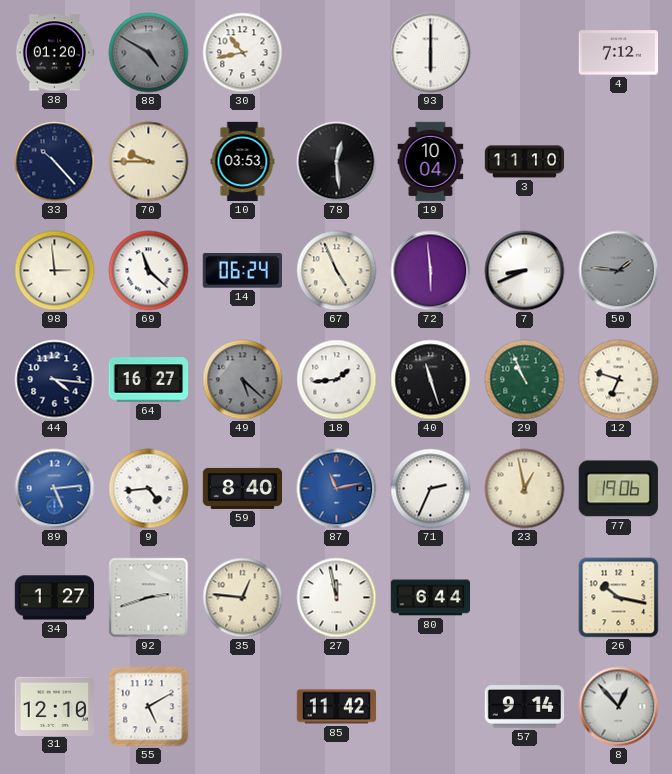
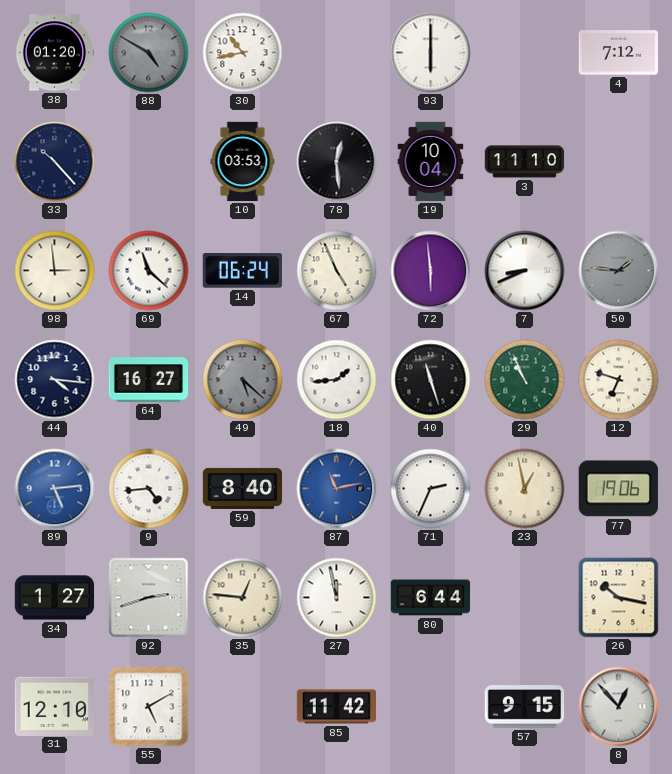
70: 9:45 -> none (149, 162)
57: 9:14 -> 9:15 (525, 707)
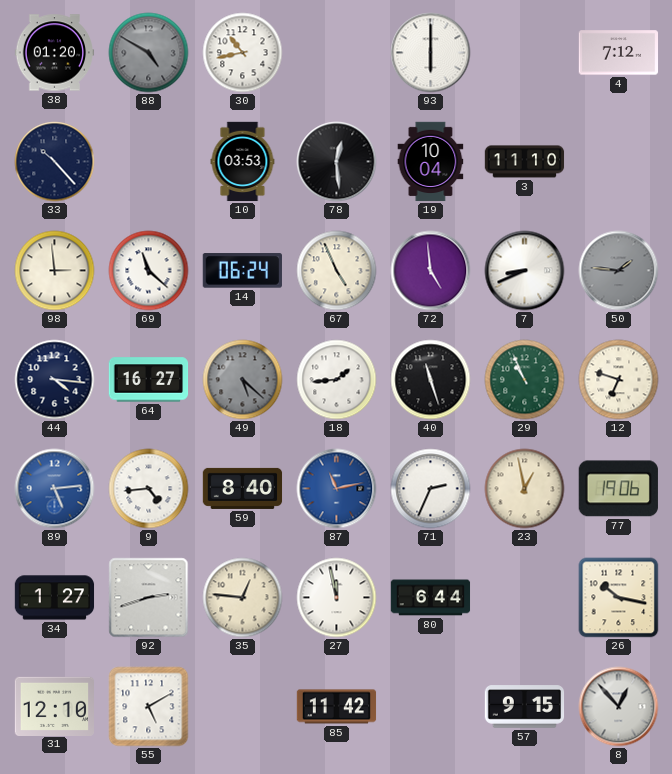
72: 5:59 -> 4:59 (431, 271)
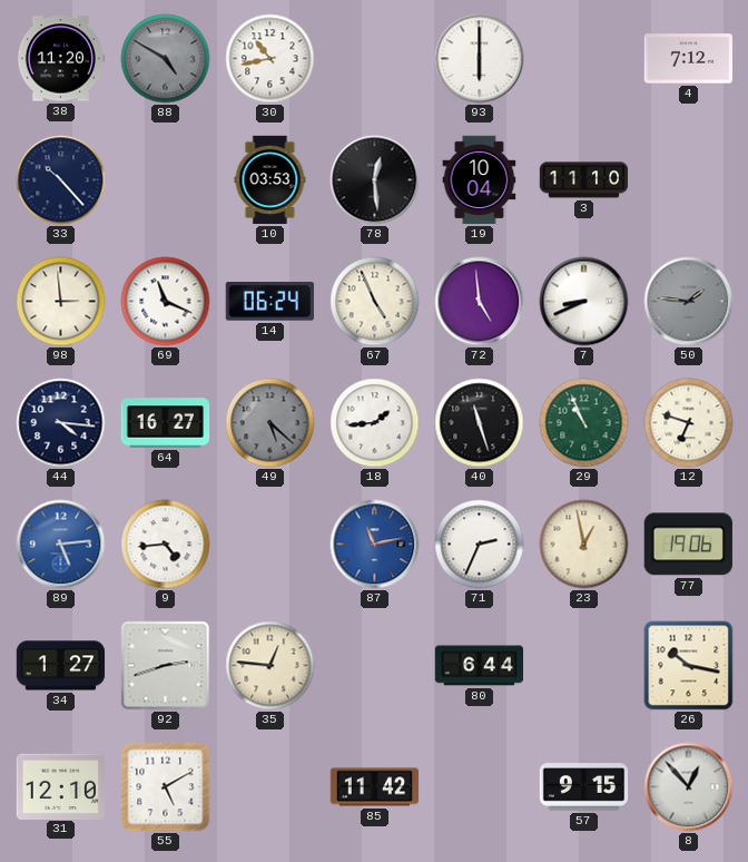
38: 01:20 -> 11:20 (61, 59)
69: 11:22 -> 11:19 (166, 302)
59: 8:40 -> none (243, 488)
27: 11:58 -> none (337, 598)
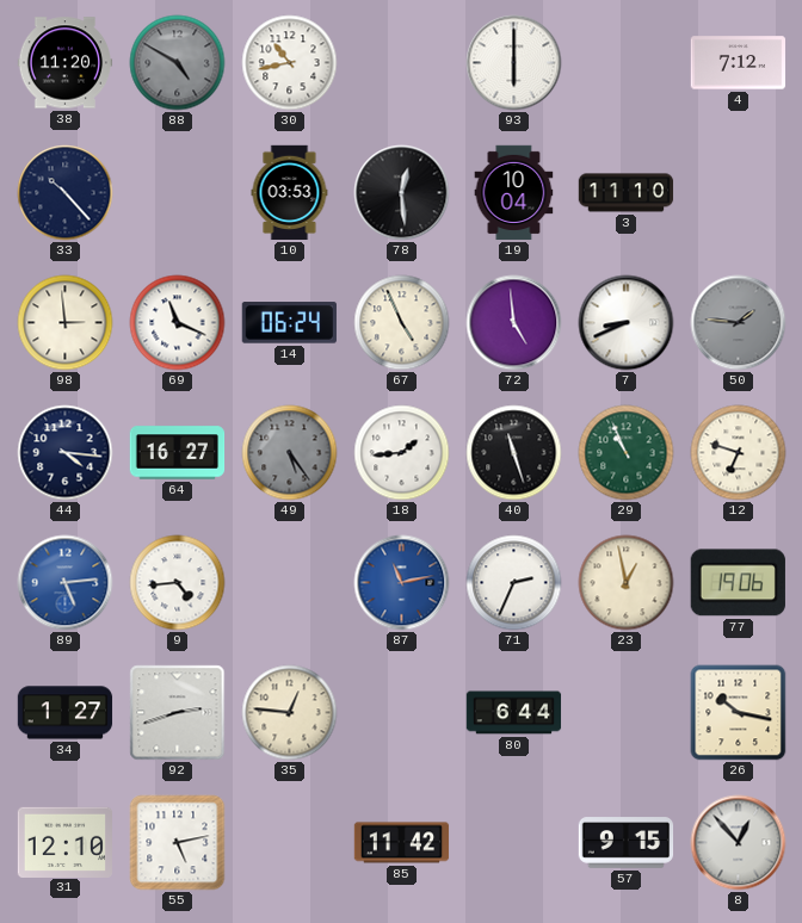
49: 5:22 -> 5:24 (290, 453)
55: 5:10 -> 5:13 (178, 843)
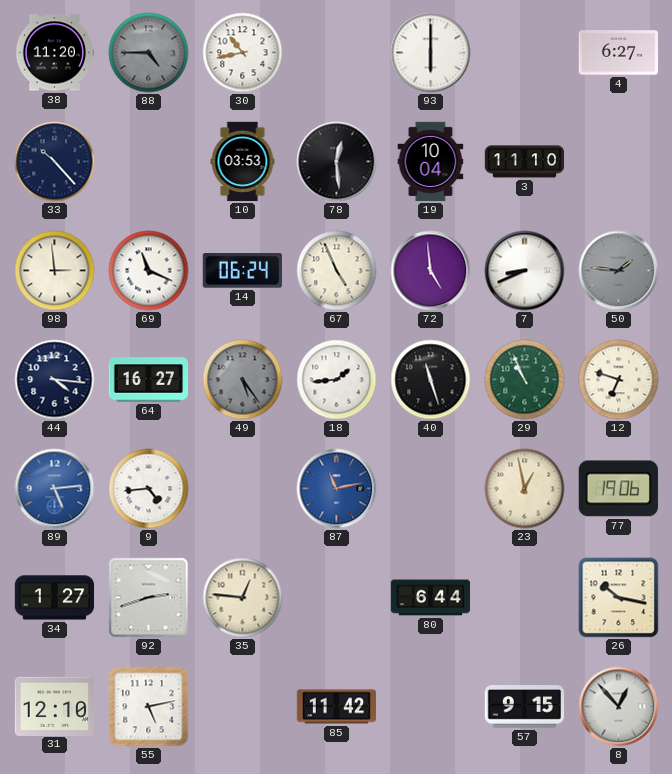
88: 4:50 -> 4:45 (149, 53)
4: 7:12 -> 6:27 (619, 53)
71: 2:34 -> none (514, 583)
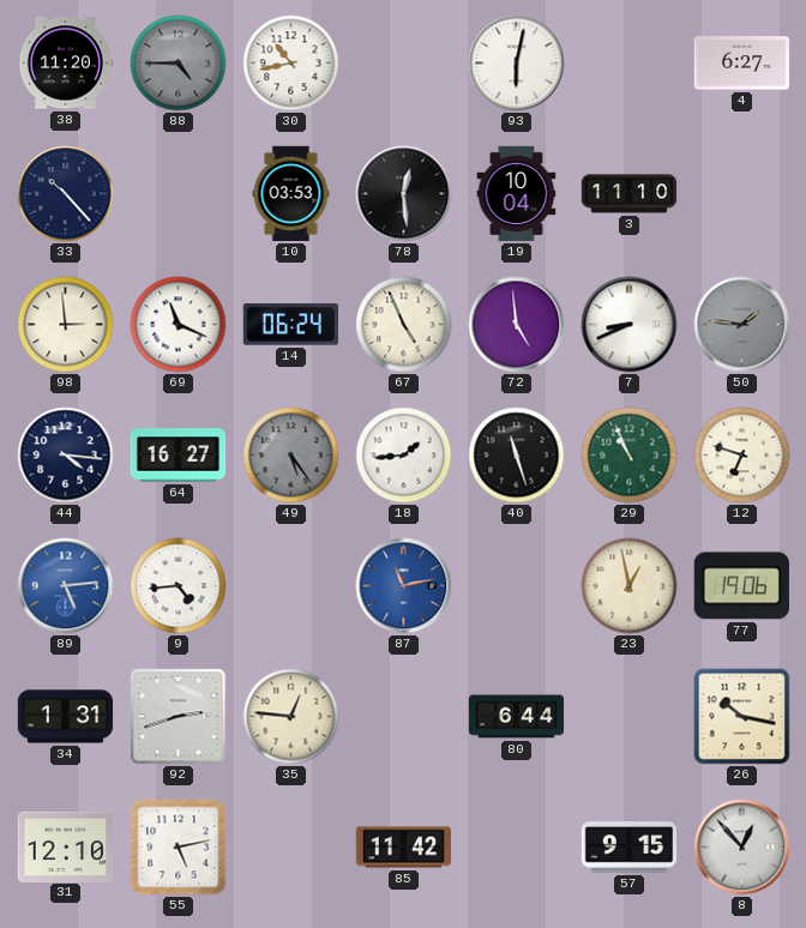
93: 6:00 -> 6:02 (517, 64)
34: 1:27 -> 1:31 (66, 717)
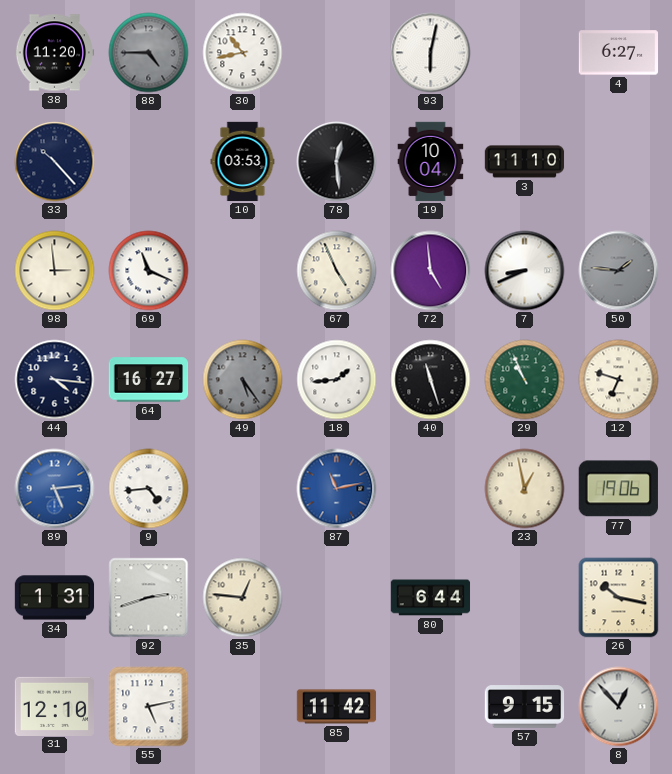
14: 06:24 -> none (290, 325)
